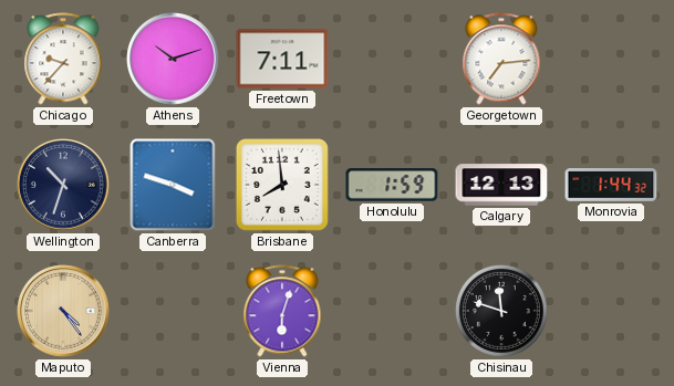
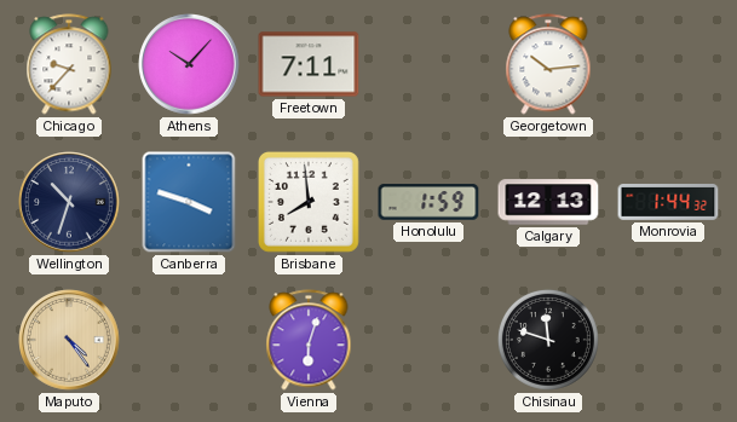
Athens: 10:12 -> 10:07 (189, 64)
Georgetown: 7:14 -> 10:14 (548, 64)
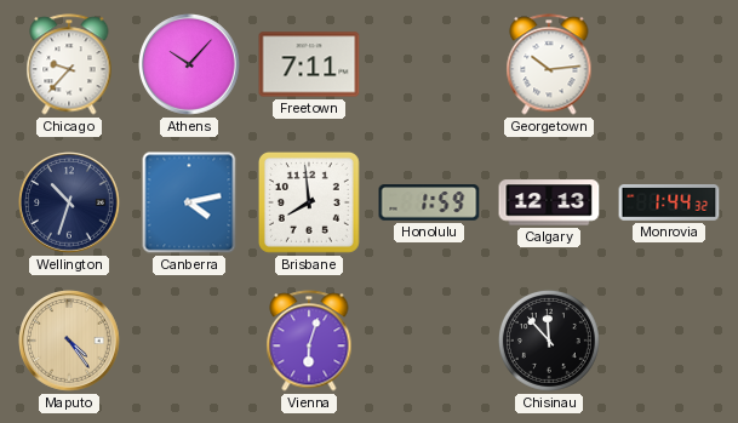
Canberra: 3:48 -> 4:13 (189, 202)
Chisinau: 11:48 -> 11:53 (549, 341)
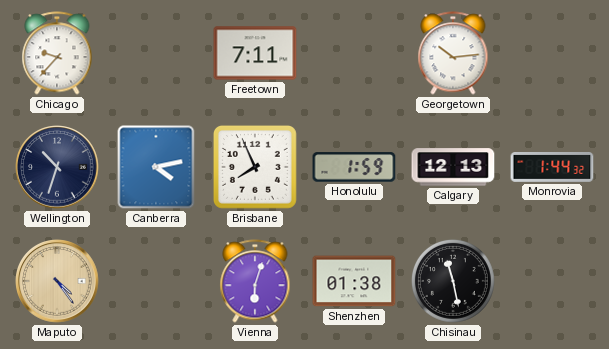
Athens: 10:07 -> none (189, 64)
Brisbane: 7:59 -> 7:56 (255, 167)
Shenzhen: none -> 01:38 (354, 281)
Chisinau: 11:53 -> 11:28 (453, 281)
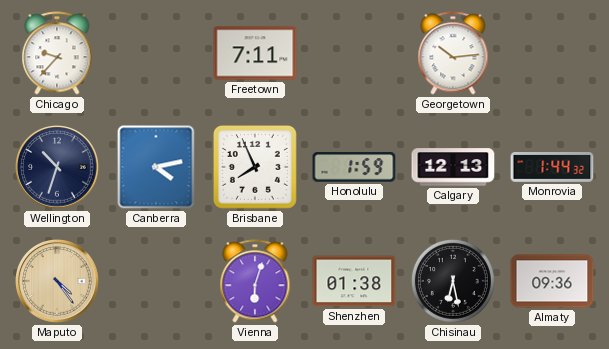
Chisinau: 11:28 -> 6:28 (453, 281)
Almaty: none -> 09:36 (552, 281)
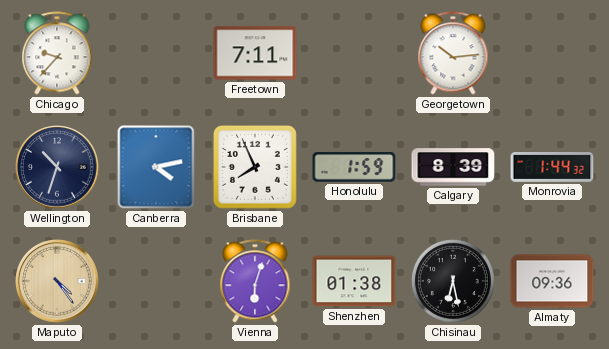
Calgary: 12:13 -> 8:39 (453, 167)
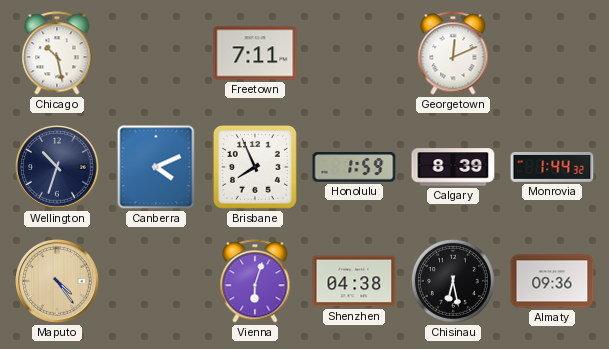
Chicago: 9:37 -> 10:28 (57, 53)
Georgetown: 10:14 -> 12:11 (453, 53)
Canberra: 4:13 -> 4:11 (156, 167)
Shenzhen: 01:38 -> 04:38 (354, 281)
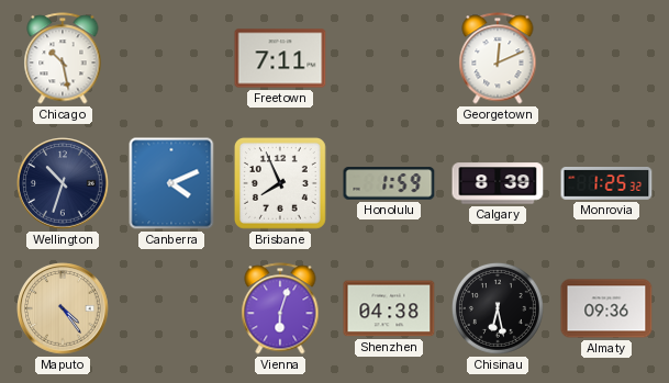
Monrovia: 1:44 -> 1:25 (606, 184)
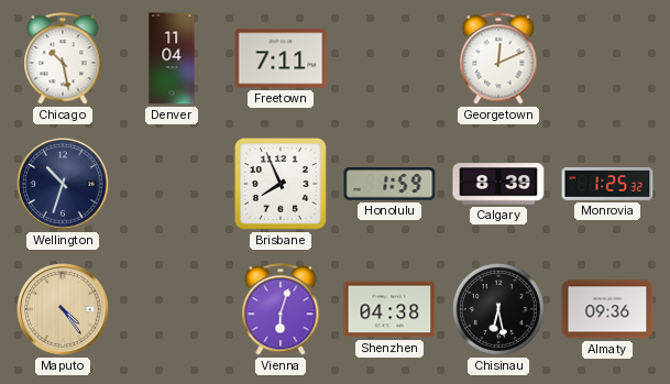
Denver: none -> 11:04 (172, 58)
Canberra: 4:11 -> none (171, 183)
